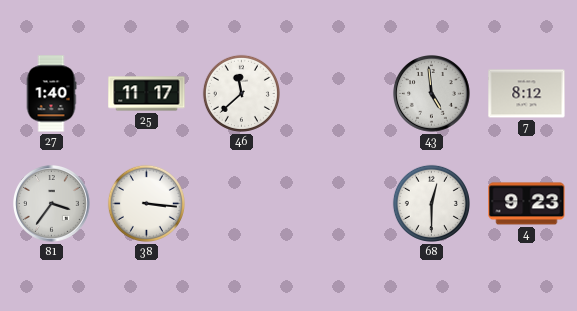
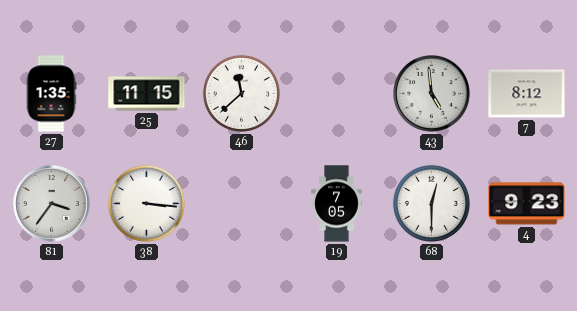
27: 1:40 -> 1:35 (51, 94)
25: 11:17 -> 11:15 (147, 94)
19: none -> 7:05 (337, 204)
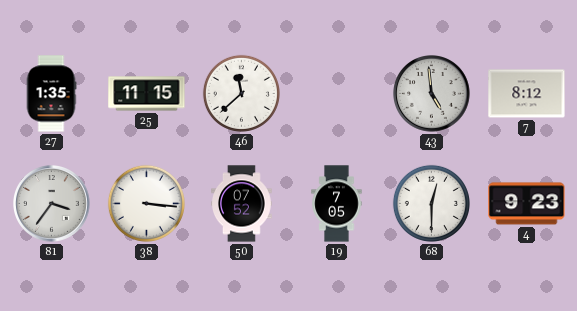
50: none -> 07:52 (242, 204)
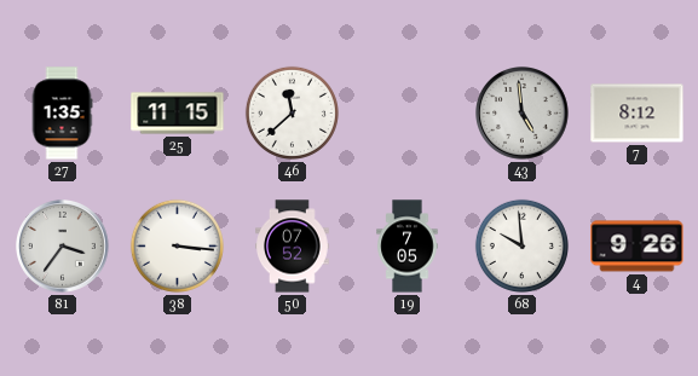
68: 12:30 -> 9:59 (521, 245)
4: 9:23 -> 9:26 (638, 247)
